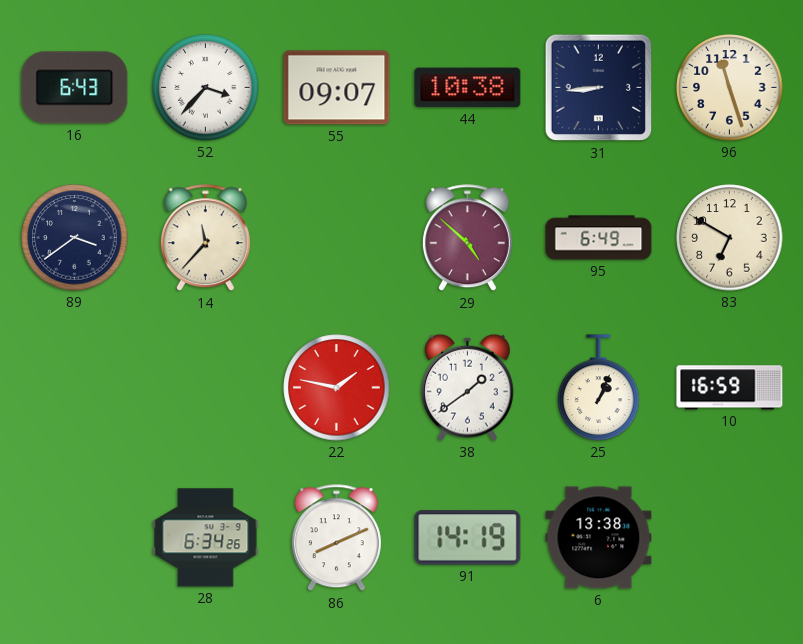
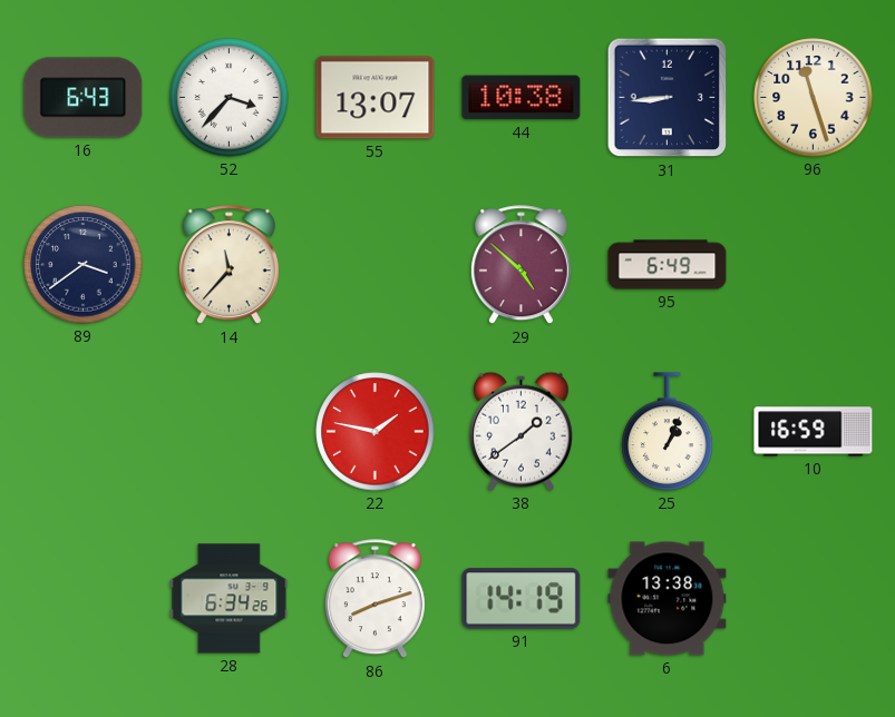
55: 09:07 -> 13:07 (376, 98)
83: 6:50 -> none (730, 238)
86: 8:11 -> 8:12 (374, 599)
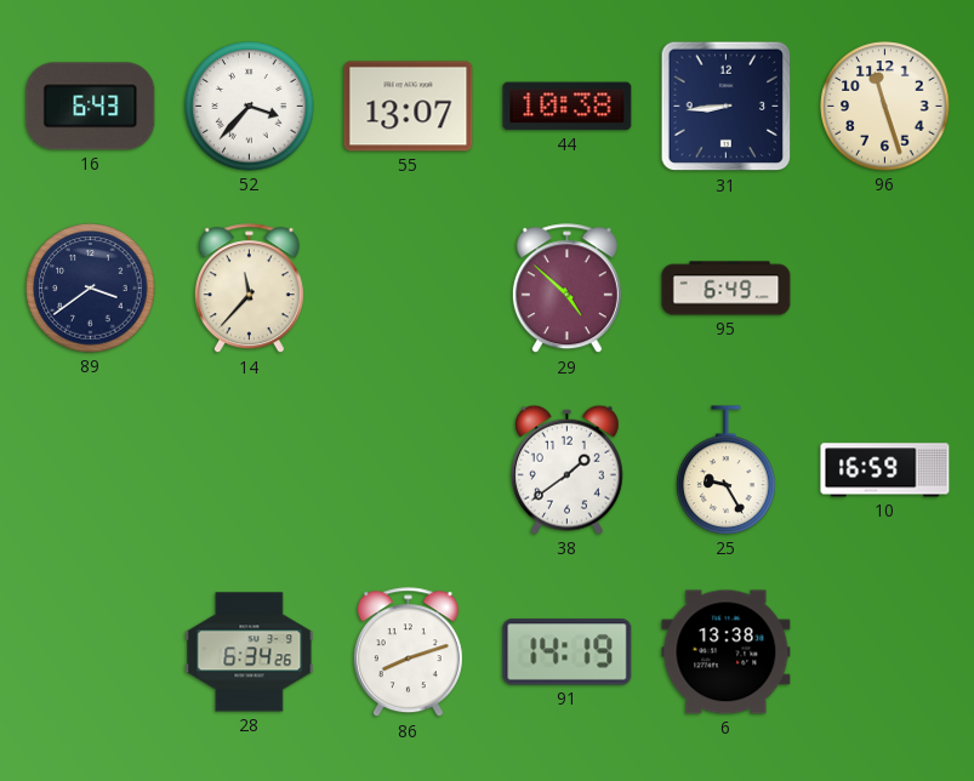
22: 1:47 -> none (376, 432)
25: 1:04 -> 9:25 (727, 471)
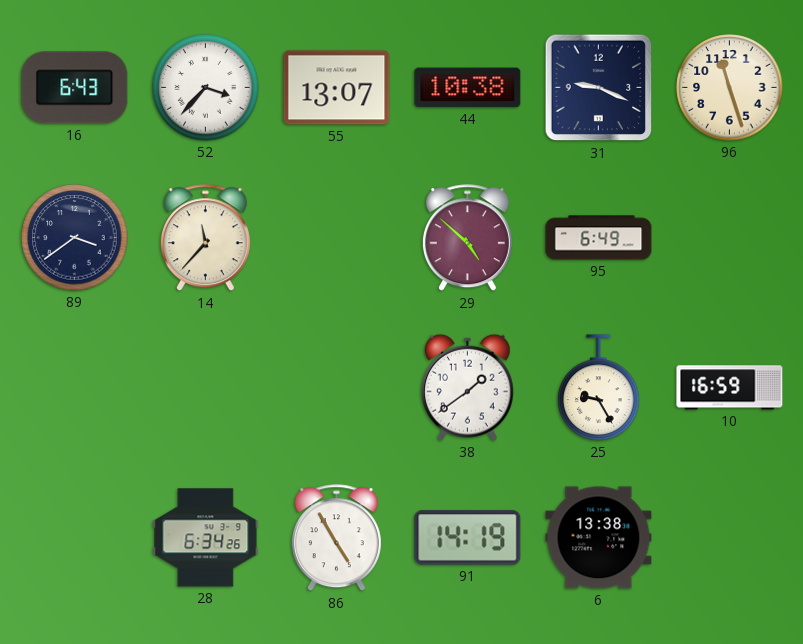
31: 8:44 -> 9:19 (599, 88)
86: 8:12 -> 4:55 (336, 538)
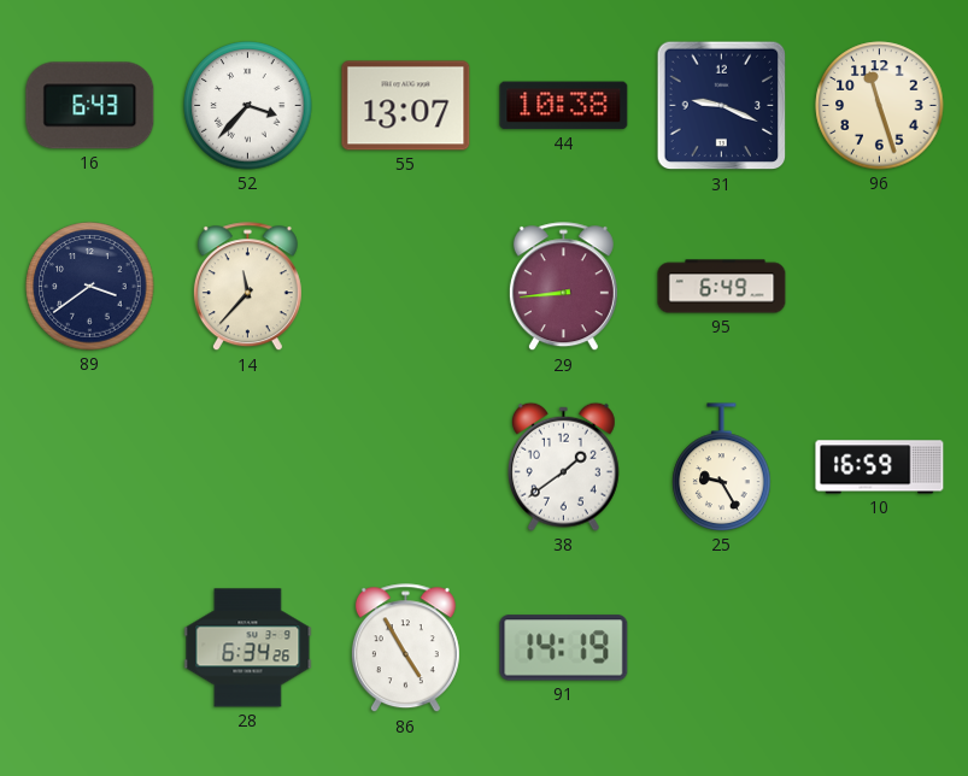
29: 4:52 -> 8:44 (563, 287)
6: 13:38 -> none (599, 538)
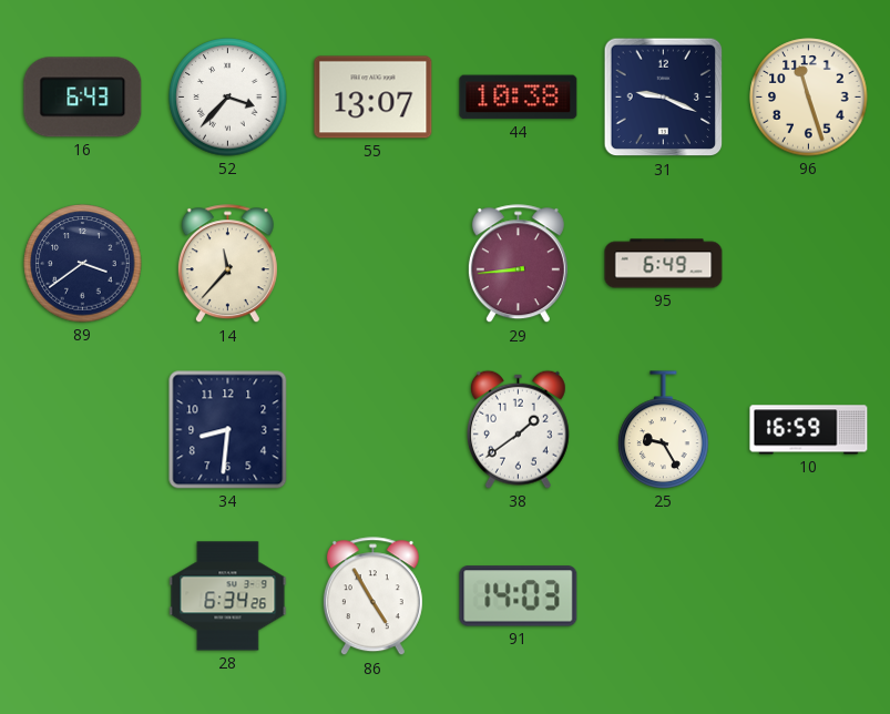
34: none -> 8:31 (228, 430)
91: 14:19 -> 14:03 (519, 596)
